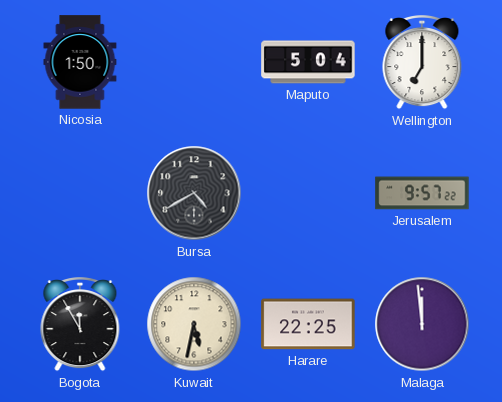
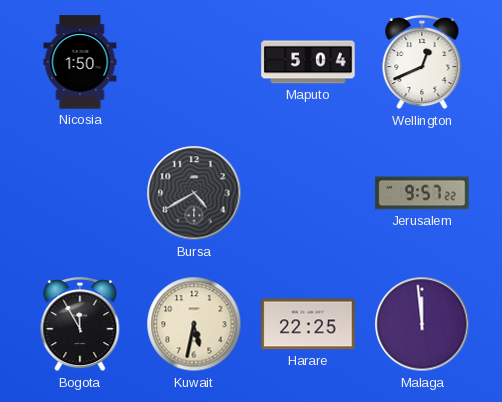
Wellington: 7:00 -> 12:41 (422, 63)
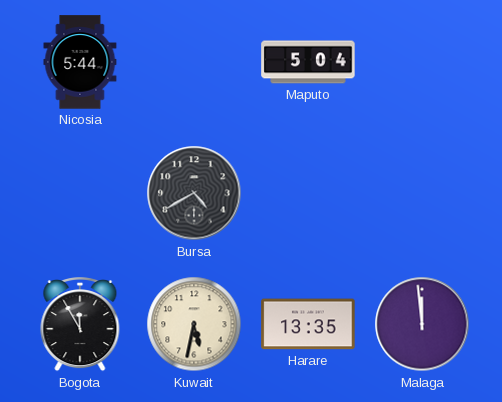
Nicosia: 1:50 -> 5:44 (80, 62)
Wellington: 12:41 -> none (422, 63)
Jerusalem: 9:57 -> none (422, 193)
Harare: 22:25 -> 13:35 (308, 324)
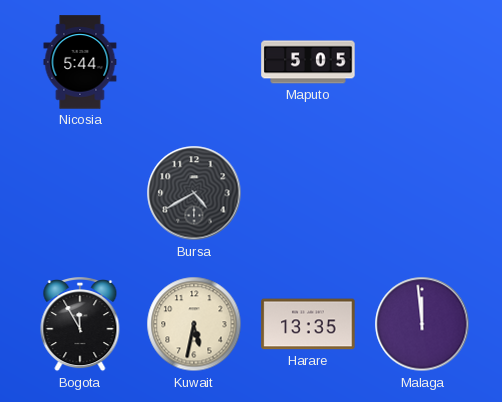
Maputo: 5:04 -> 5:05 (308, 62)
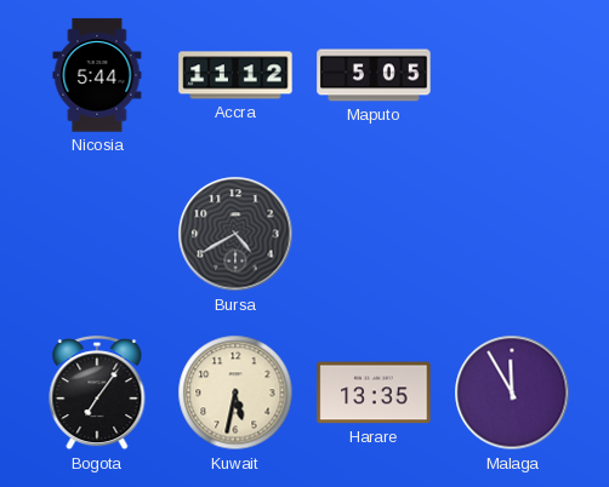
Accra: none -> 11:12 (235, 75)
Bogota: 11:55 -> 7:06 (97, 394)
Malaga: 11:59 -> 11:55 (512, 393)
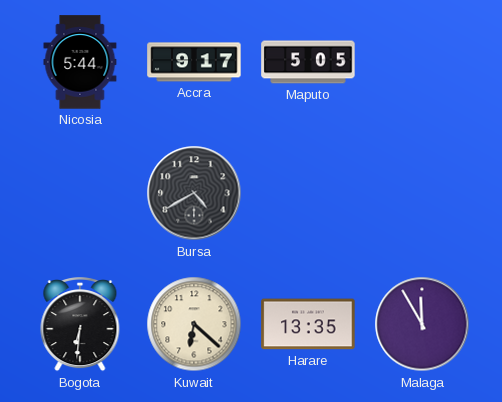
Accra: 11:12 -> 9:17 (194, 62)
Bogota: 7:06 -> 6:31 (80, 325)
Kuwait: 5:32 -> 6:22 (194, 324)
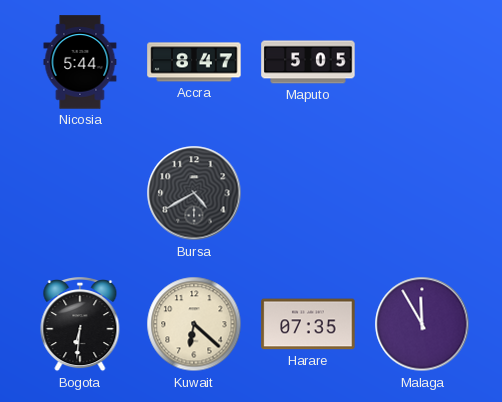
Accra: 9:17 -> 8:47 (194, 62)
Harare: 13:35 -> 07:35 (308, 324)
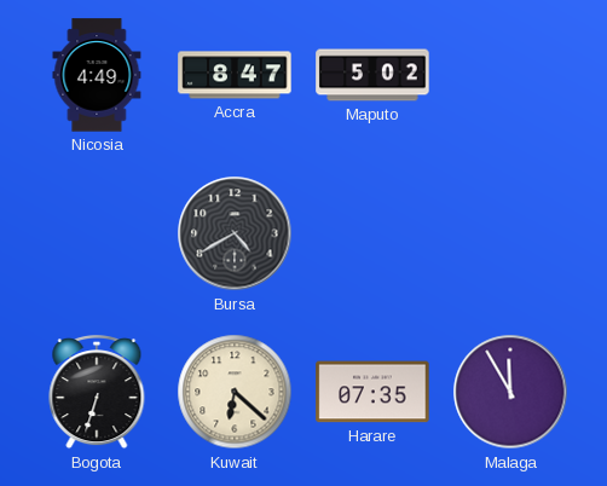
Nicosia: 5:44 -> 4:49 (97, 75)
Maputo: 5:05 -> 5:02 (372, 75)
Bogota: 6:31 -> 6:33 (97, 393)
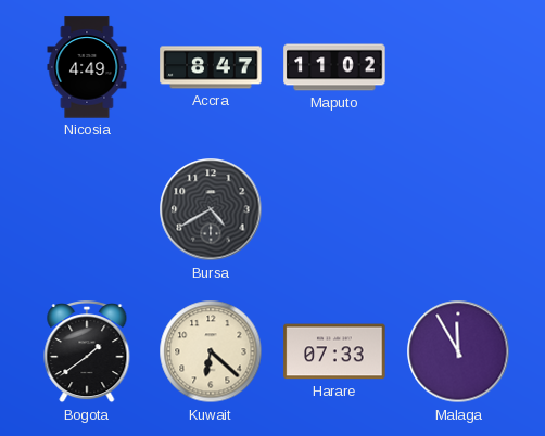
Maputo: 5:02 -> 11:02 (334, 67)
Bogota: 6:33 -> 1:39 (87, 352)
Harare: 07:35 -> 07:33 (334, 351)
